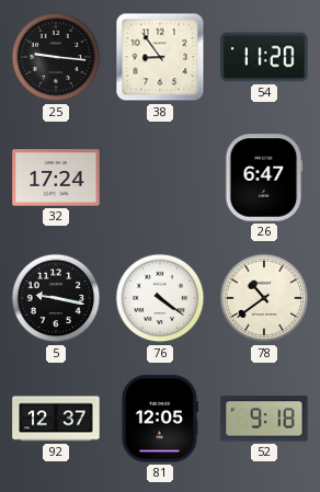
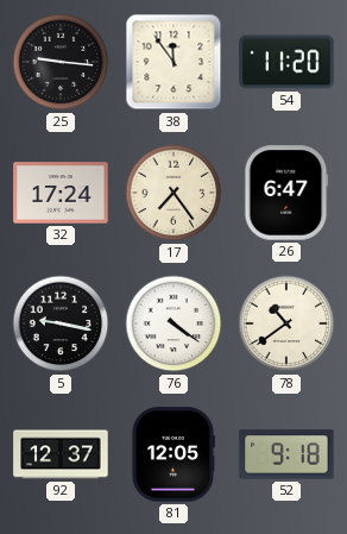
38: 8:54 -> 11:54 (173, 62)
17: none -> 7:24 (173, 193)
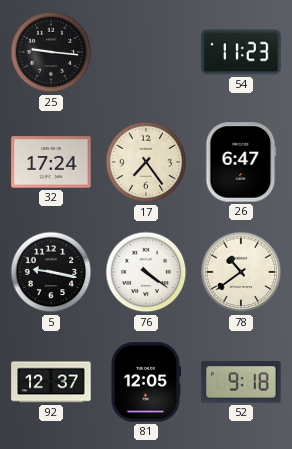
38: 11:54 -> none (173, 62)
54: 11:20 -> 11:23 (241, 52)
